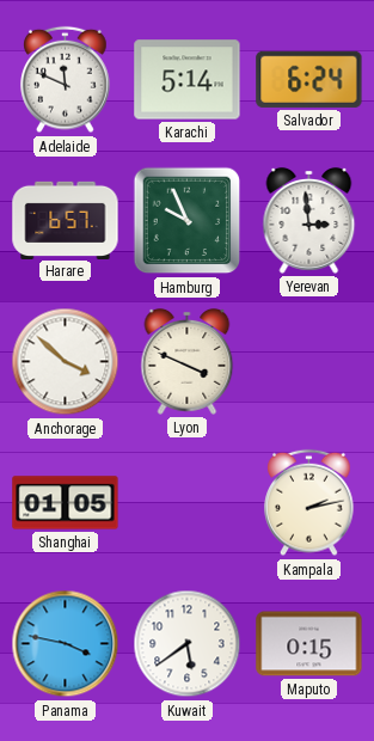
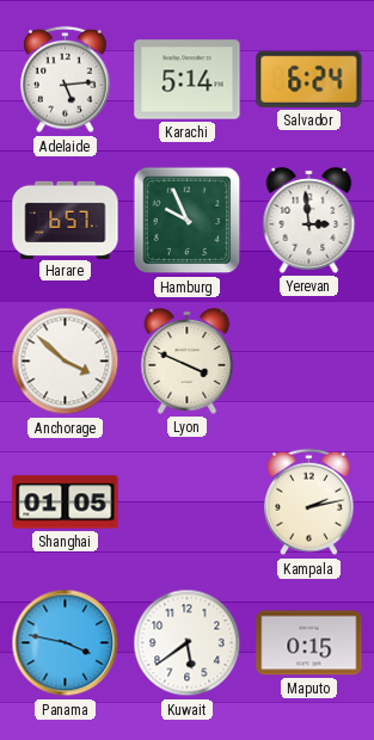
Adelaide: 11:49 -> 5:14 (66, 80)
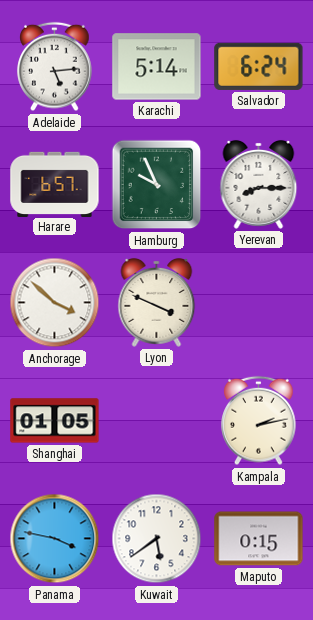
Yerevan: 2:59 -> 8:15 (259, 184)
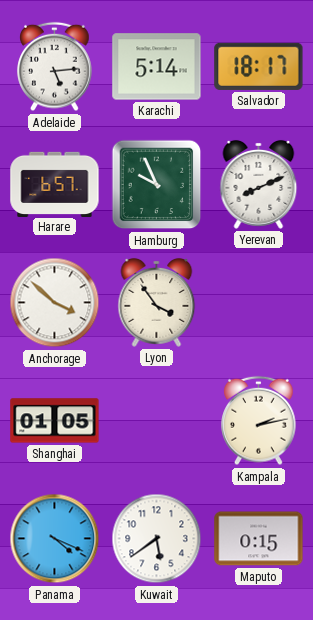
Salvador: 6:24 -> 18:17 (259, 66)
Yerevan: 8:15 -> 8:11 (259, 184)
Lyon: 3:49 -> 3:54 (157, 302)
Panama: 3:47 -> 4:19 (55, 539)
